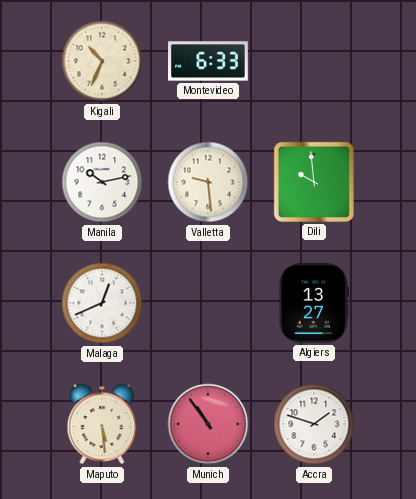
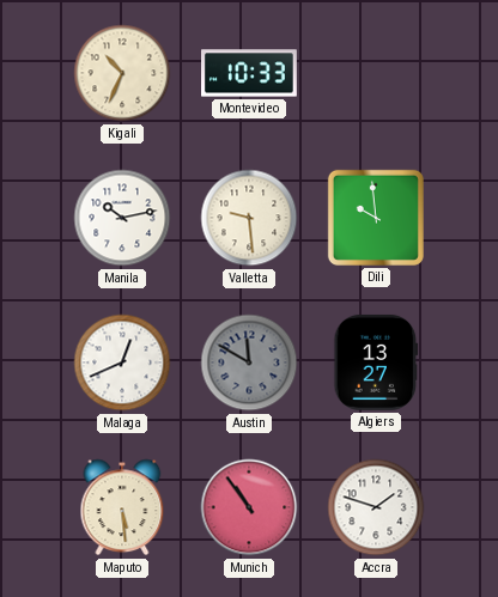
Montevideo: 6:33 -> 10:33 (250, 73)
Austin: none -> 11:50 (249, 363)
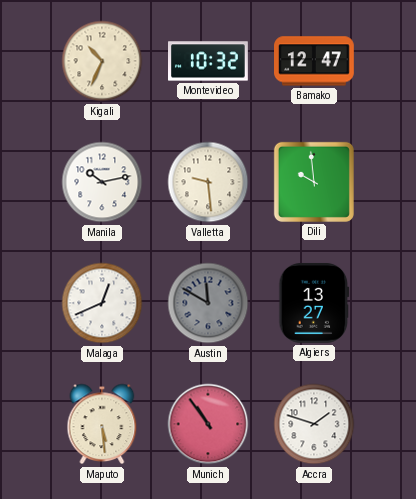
Montevideo: 10:33 -> 10:32 (209, 61)
Bamako: none -> 12:47 (315, 61)
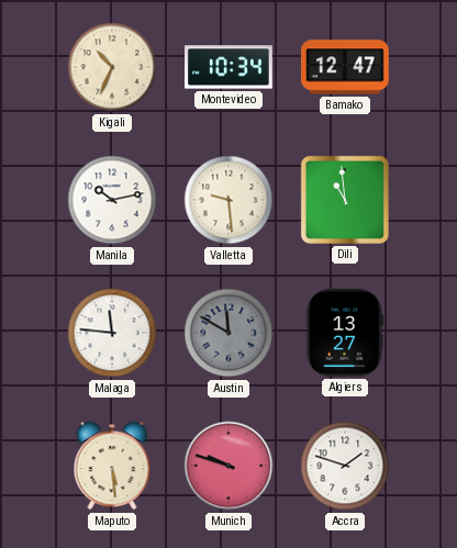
Montevideo: 10:32 -> 10:34 (230, 67)
Dili: 9:59 -> 10:59 (345, 200)
Malaga: 12:41 -> 11:46 (112, 333)
Munich: 10:54 -> 9:48 (228, 466)
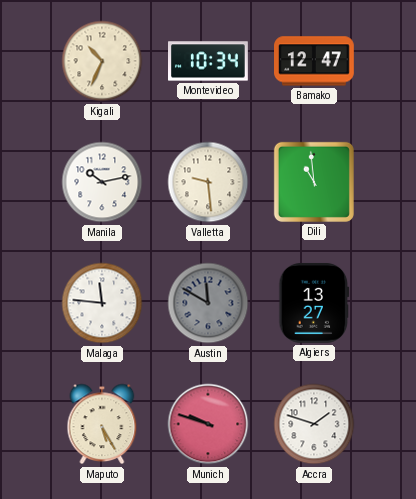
Maputo: 5:29 -> 5:25 (102, 424)
